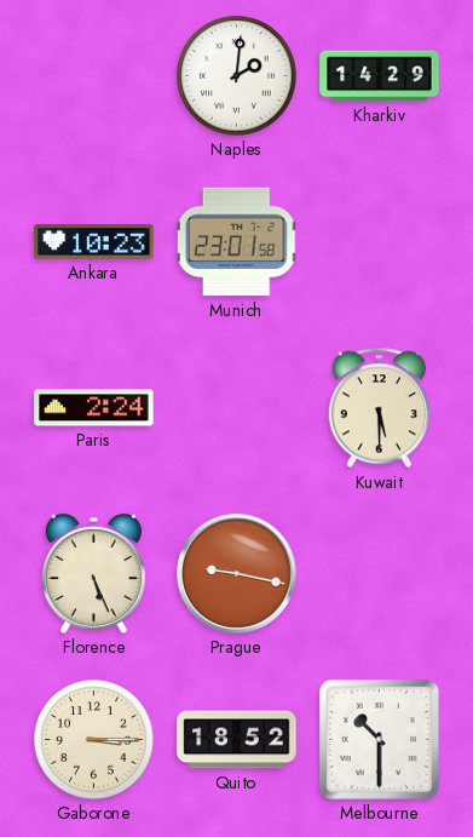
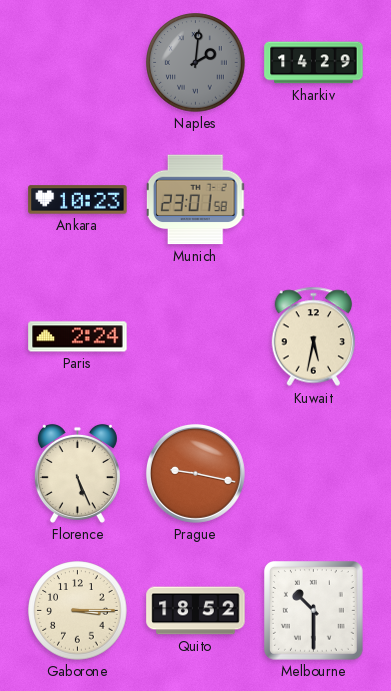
Naples dial: white -> grey (196, 63)
Kuwait: 5:30 -> 5:32 (314, 337)
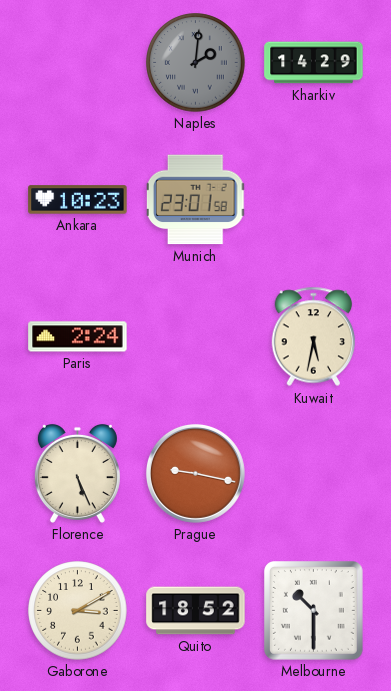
Gaborone: 3:15 -> 3:10 (78, 611)
